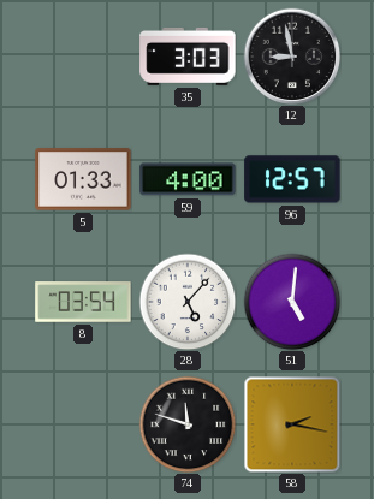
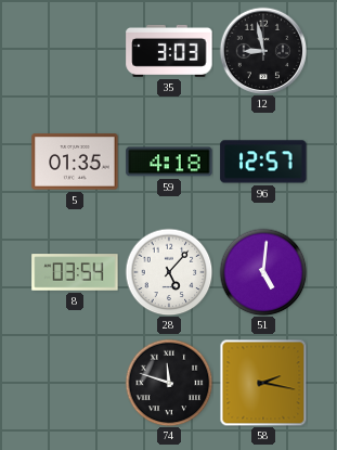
5: 01:33 -> 01:35 (75, 162)
59: 4:00 -> 4:18 (169, 162)
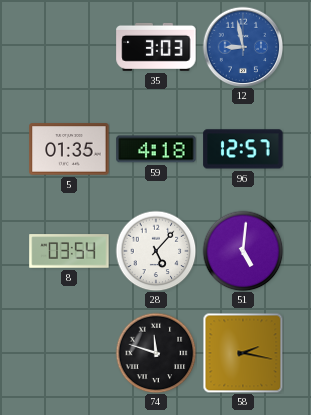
12 dial: black -> blue (243, 47)
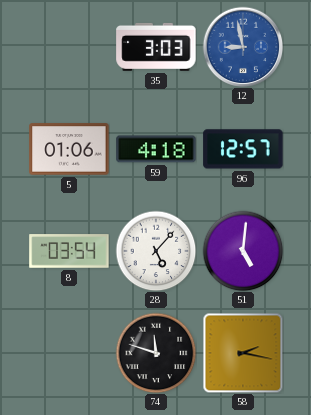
5: 01:35 -> 01:06 (69, 149)
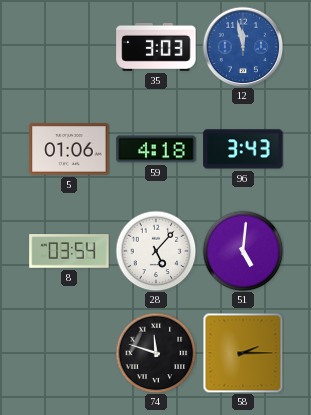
12: 8:58 -> 11:58 (243, 47)
96: 12:57 -> 3:43 (243, 149)
58: 2:17 -> 2:15 (243, 353)
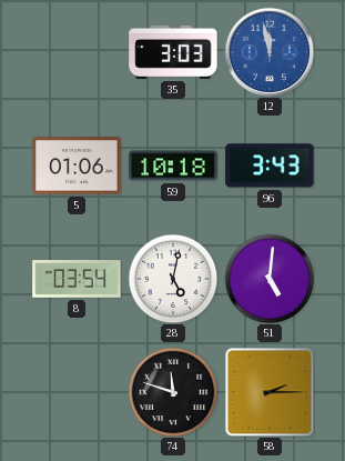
59: 4:18 -> 10:18 (173, 166)
28: 5:07 -> 5:02 (173, 279)
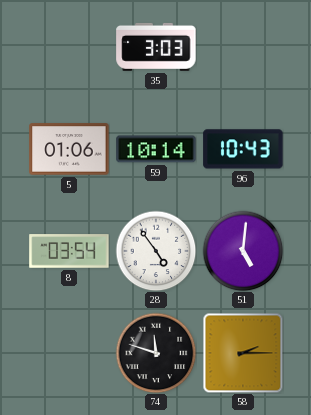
12: 11:58 -> none (270, 52)
59: 10:18 -> 10:14 (156, 149)
96: 3:43 -> 10:43 (243, 149)
28: 5:02 -> 4:54 (156, 251)
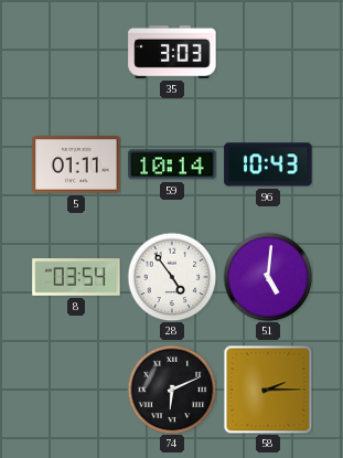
5: 01:06 -> 01:11 (76, 164)
74: 11:48 -> 6:11 (172, 390)
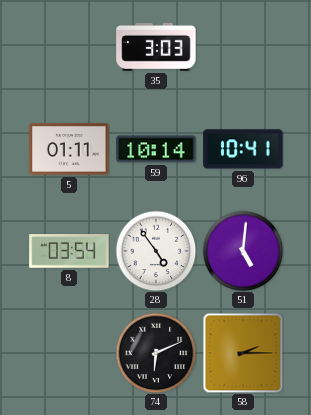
96: 10:43 -> 10:41 (243, 149)
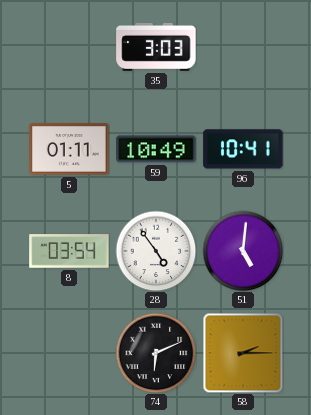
59: 10:14 -> 10:49 (156, 149)
